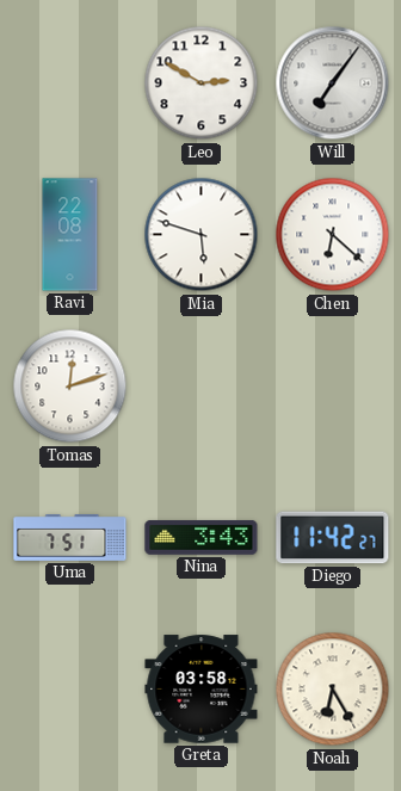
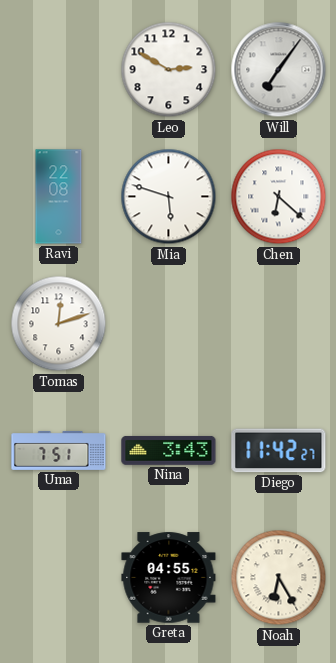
Greta: 03:58 -> 04:55 (169, 578)
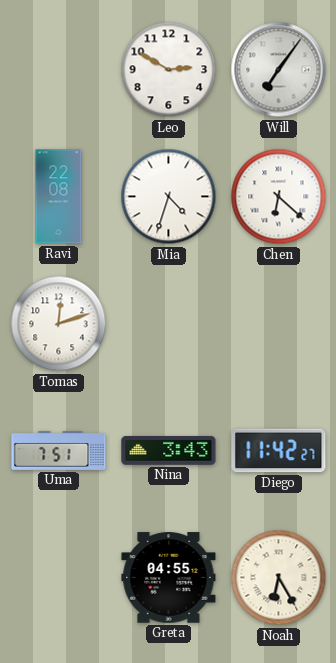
Mia: 5:48 -> 4:33 (169, 197)
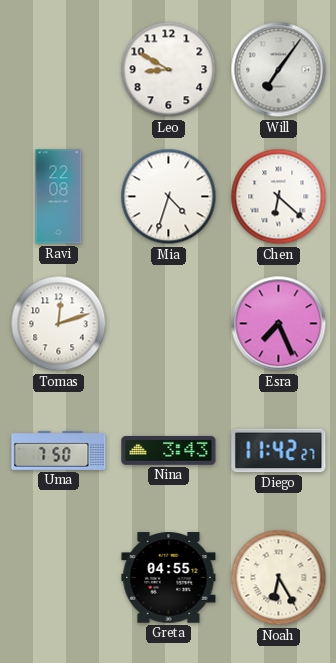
Leo: 2:50 -> 8:50 (169, 70)
Esra: none -> 7:26 (279, 324)
Uma: 7:51 -> 7:50 (59, 451)
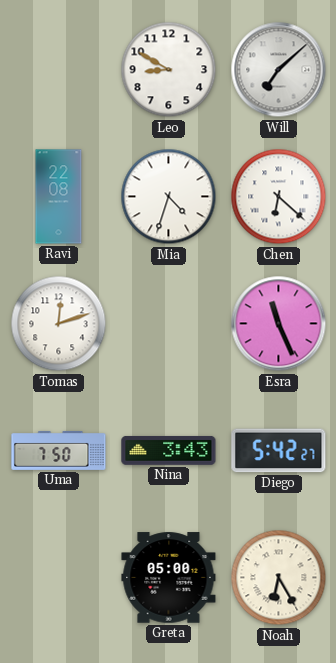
Will: 7:06 -> 7:08 (279, 70)
Esra: 7:26 -> 11:26 (279, 324)
Diego: 11:42 -> 5:42 (279, 451)
Greta: 04:55 -> 05:00 (169, 578)
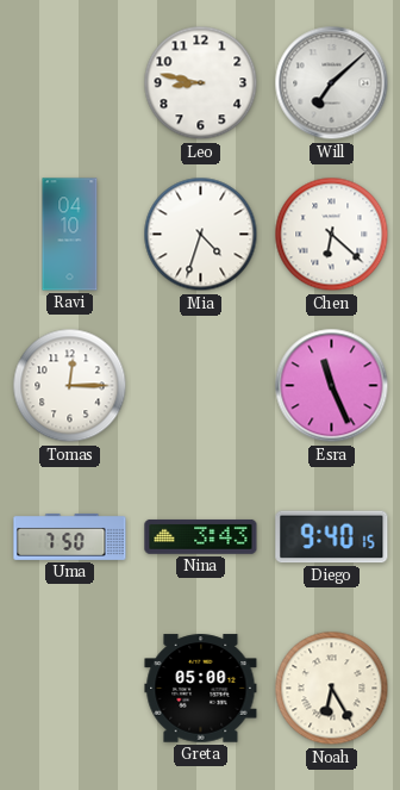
Leo: 8:50 -> 8:47 (201, 83)
Ravi: 22:08 -> 04:10 (70, 235)
Tomas: 12:12 -> 12:15 (70, 386)
Diego: 5:42 -> 9:40 (332, 537)
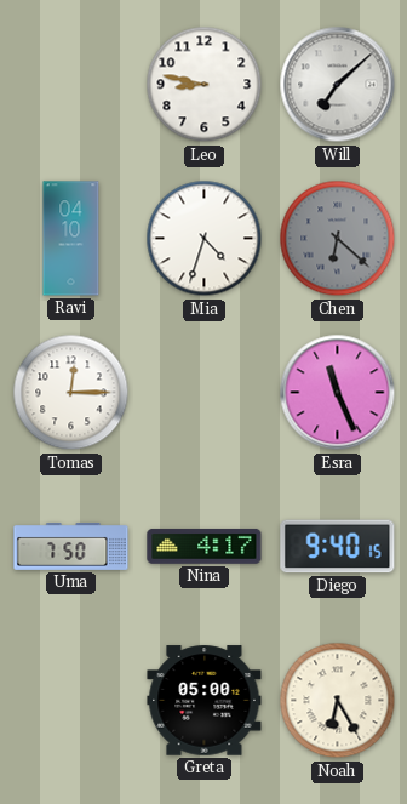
Chen dial: white -> grey (338, 239)
Nina: 3:43 -> 4:17 (205, 547)
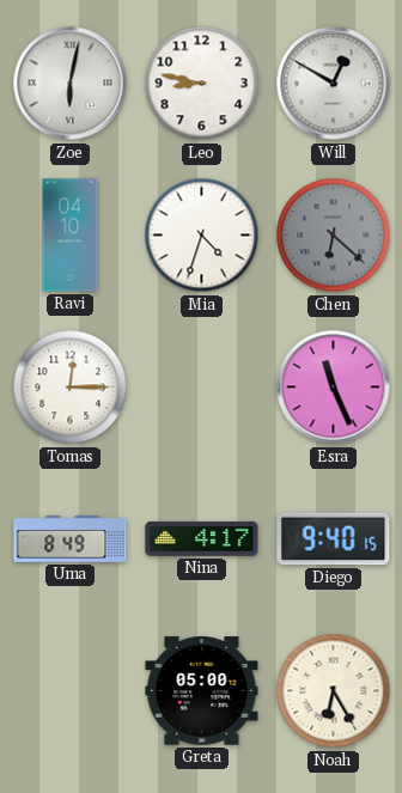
Zoe: none -> 6:02 (71, 84)
Will: 7:08 -> 12:50 (334, 84)
Uma: 7:50 -> 8:49 (71, 539)
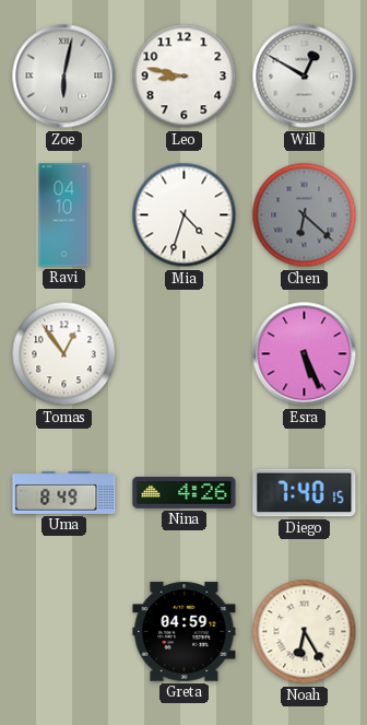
Tomas: 12:15 -> 12:54 (64, 354)
Esra: 11:26 -> 5:26 (305, 354)
Nina: 4:17 -> 4:26 (185, 493)
Diego: 9:40 -> 7:40 (305, 493)
Greta: 05:00 -> 04:59 (185, 632)
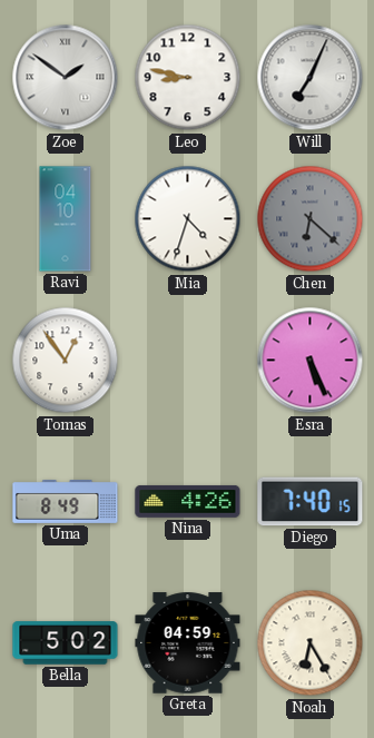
Zoe: 6:02 -> 1:51 (66, 78)
Will: 12:50 -> 7:04 (311, 78)
Bella: none -> 5:02 (66, 643)
